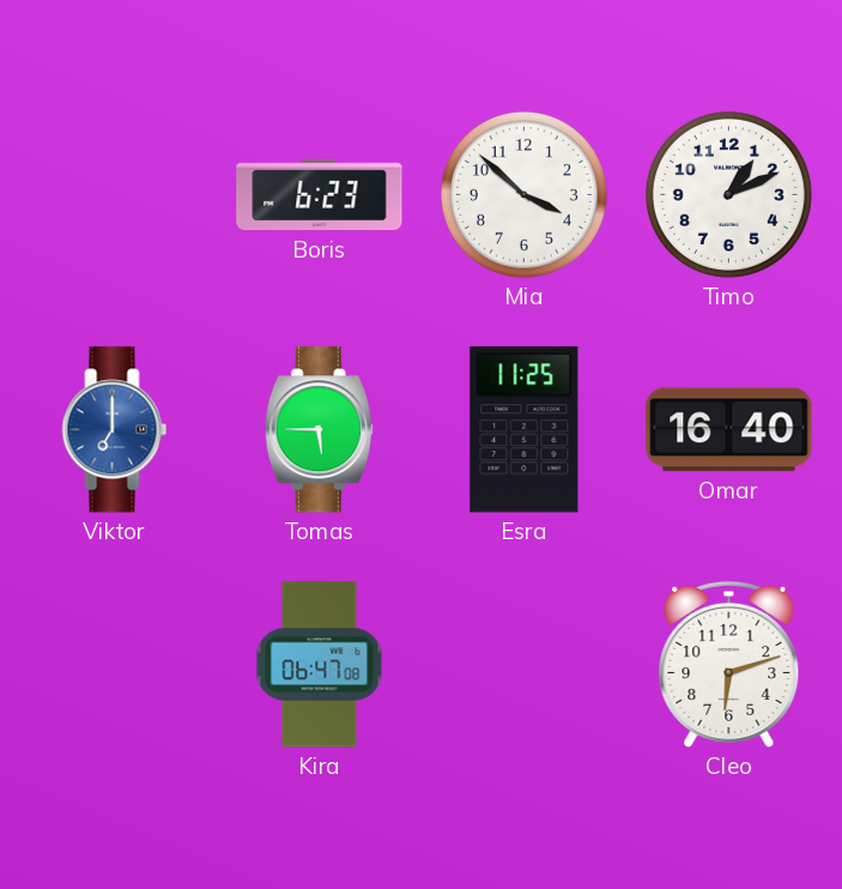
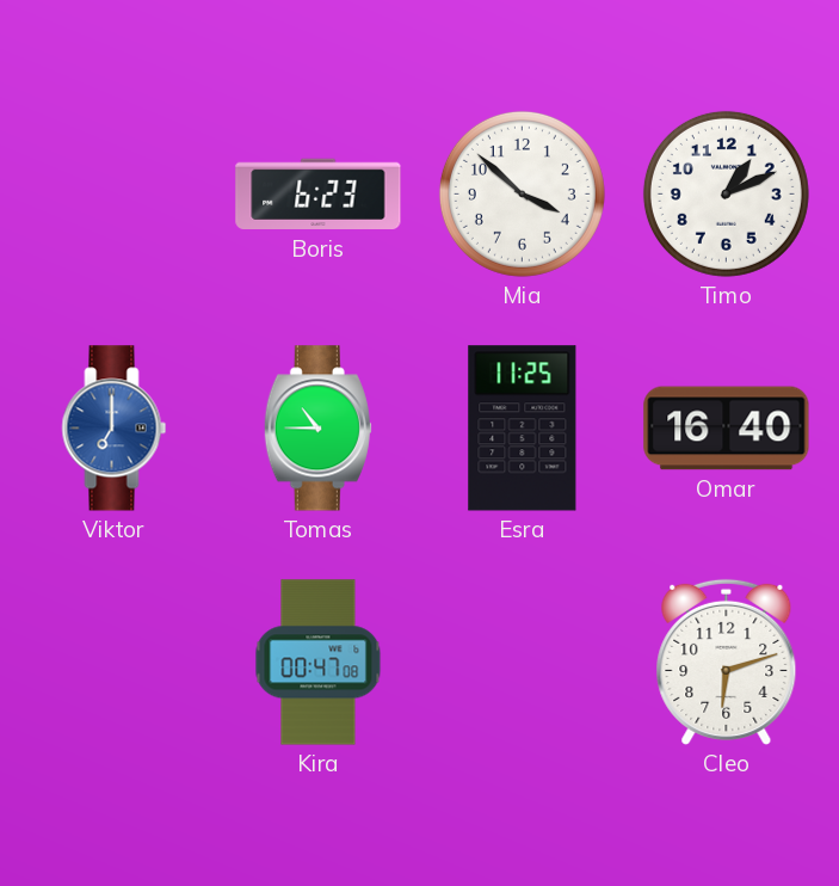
Tomas: 5:45 -> 10:45 (317, 429)
Kira: 06:47 -> 00:47 (319, 663)
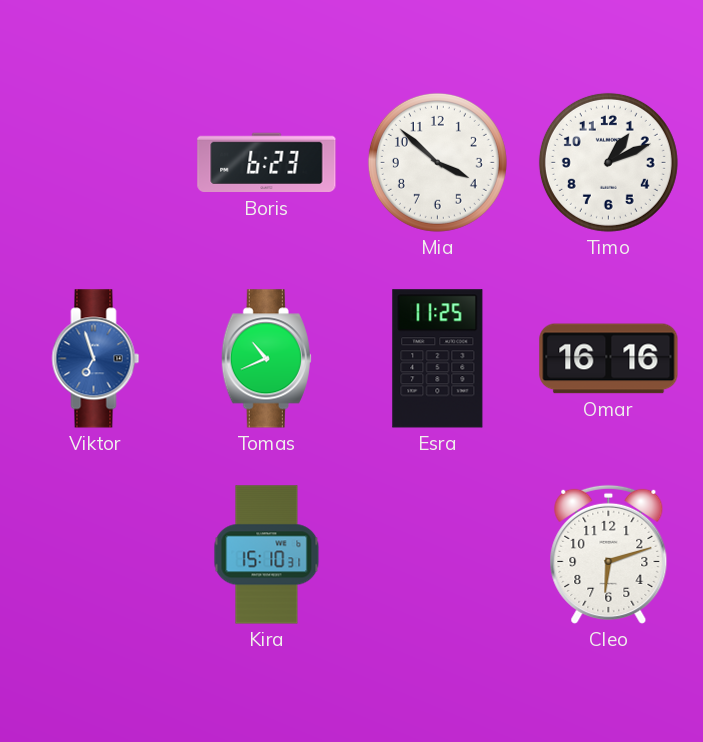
Viktor: 7:00 -> 6:57 (96, 359)
Tomas: 10:45 -> 10:41 (266, 359)
Omar: 16:40 -> 16:16 (609, 359)
Kira: 00:47 -> 15:10 (267, 555)
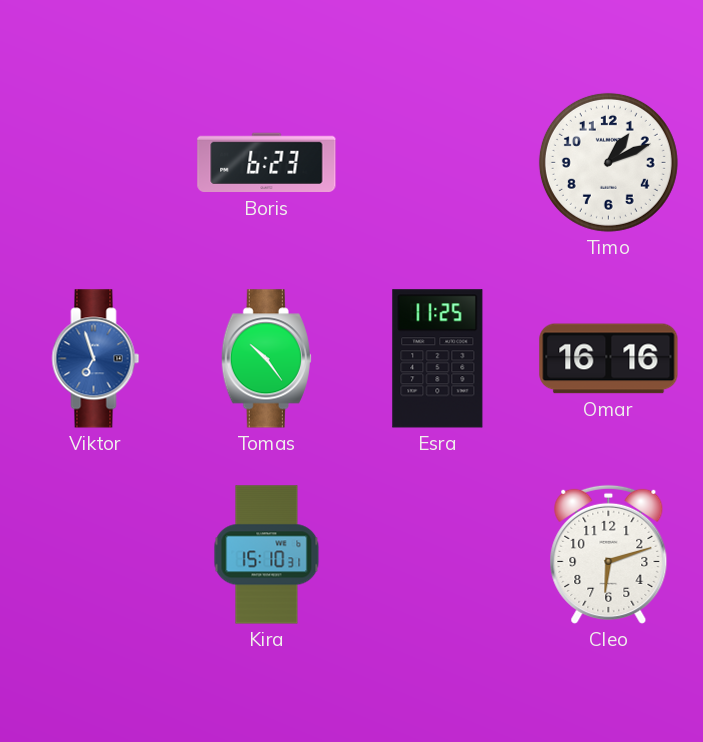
Mia: 3:52 -> none (437, 162)
Tomas: 10:41 -> 10:24 (266, 359)
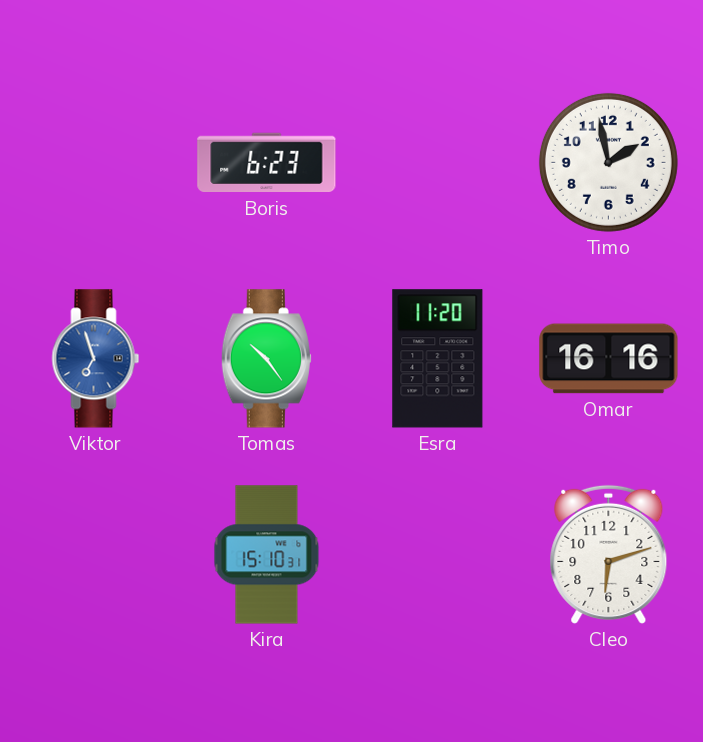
Timo: 1:11 -> 1:58 (608, 162)
Esra: 11:25 -> 11:20 (438, 359)
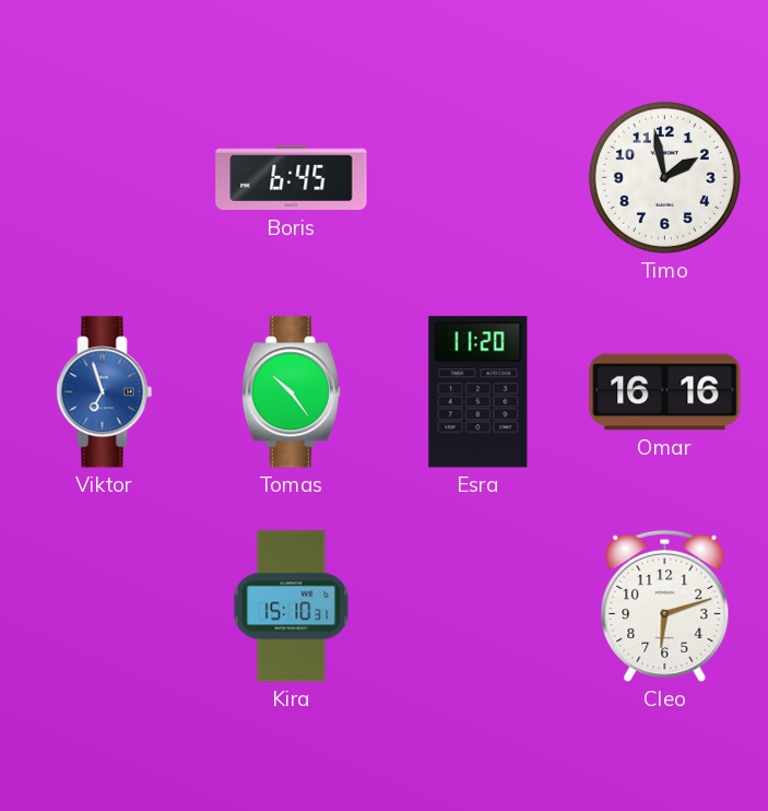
Boris: 6:23 -> 6:45 (292, 178)
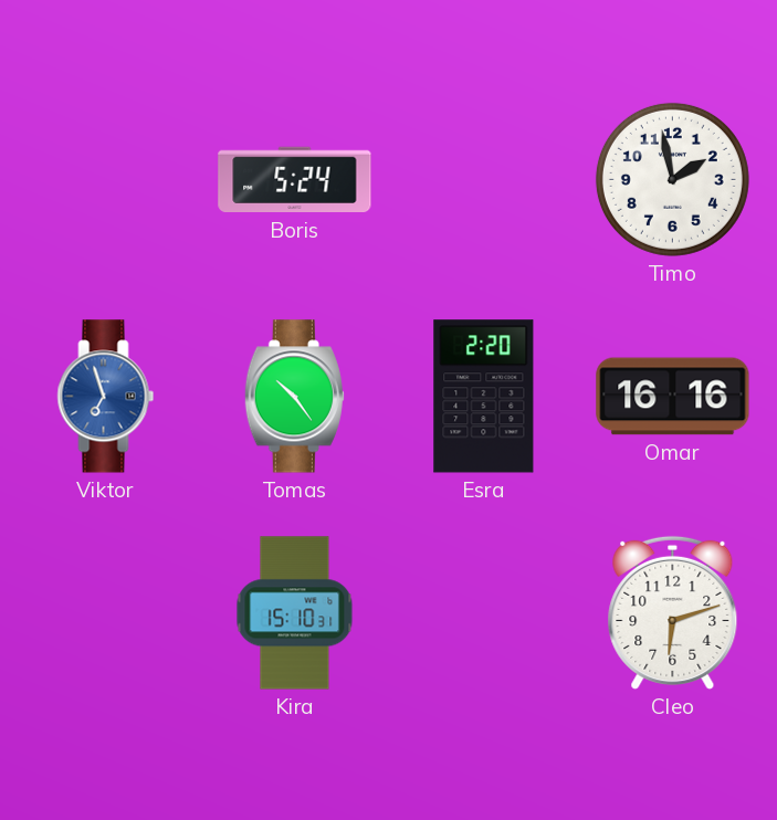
Boris: 6:45 -> 5:24 (295, 180)
Esra: 11:20 -> 2:20 (484, 397)
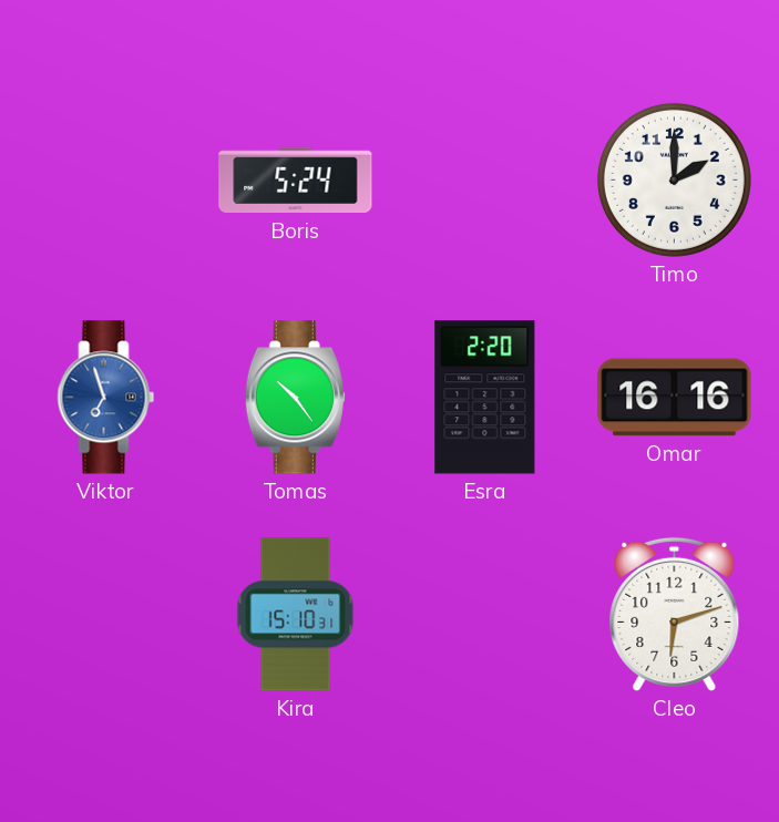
Timo: 1:58 -> 2:00 (674, 179)
